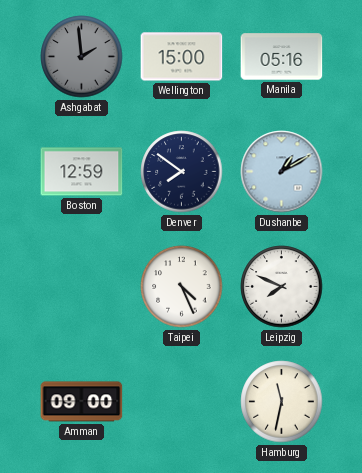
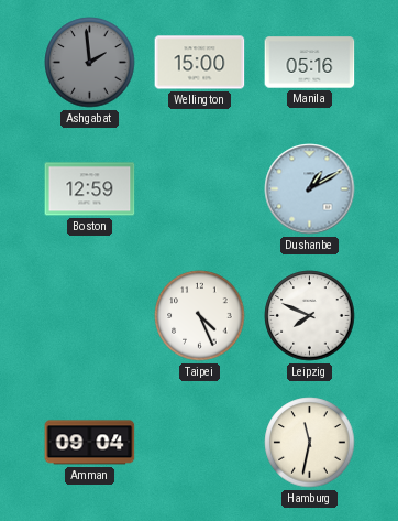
Denver: 7:51 -> none (182, 172)
Amman: 09:00 -> 09:04 (90, 443)
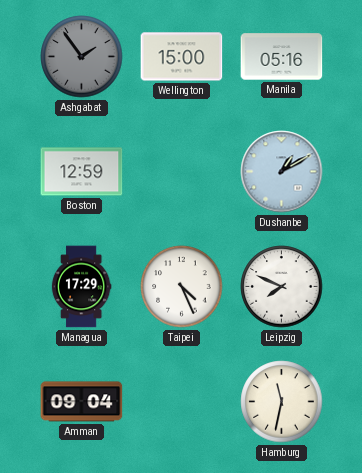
Ashgabat: 1:59 -> 1:54 (82, 57)
Managua: none -> 17:29 (81, 287)
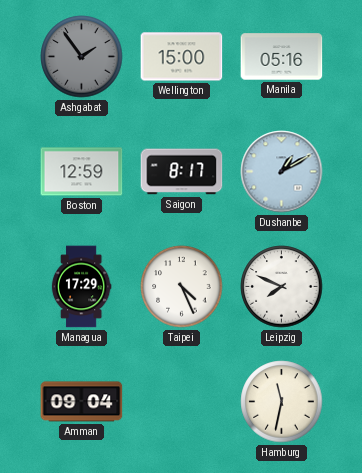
Saigon: none -> 8:17 (182, 172)
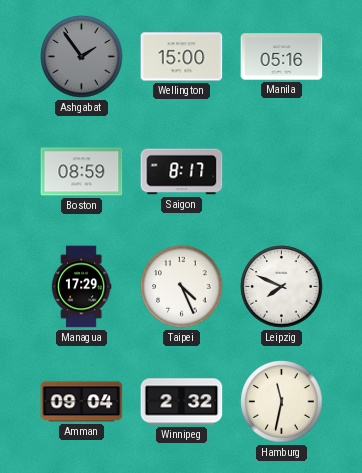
Boston: 12:59 -> 08:59 (82, 172)
Dushanbe: 1:10 -> none (282, 172)
Winnipeg: none -> 2:32 (182, 402)
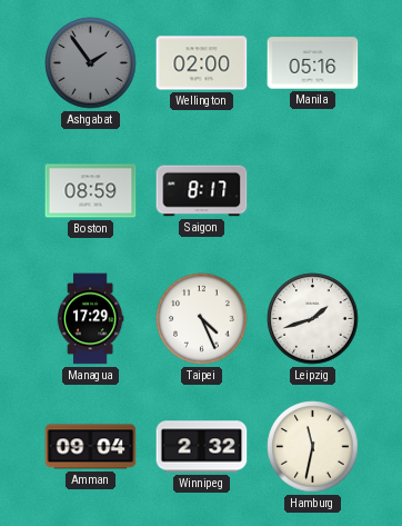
Wellington: 15:00 -> 02:00 (202, 63)
Leipzig: 7:49 -> 1:42 (313, 319)
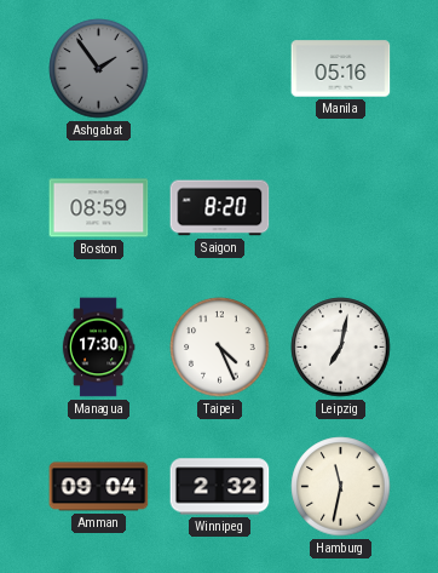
Wellington: 02:00 -> none (202, 63)
Saigon: 8:17 -> 8:20 (220, 208)
Managua: 17:29 -> 17:30 (98, 348)
Leipzig: 1:42 -> 7:02 (341, 348)
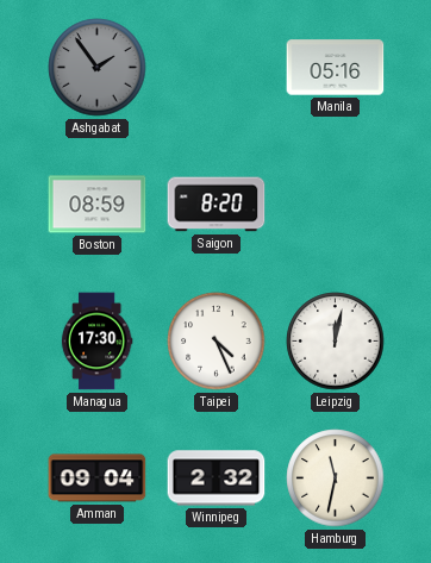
Leipzig: 7:02 -> 12:02 (336, 342)
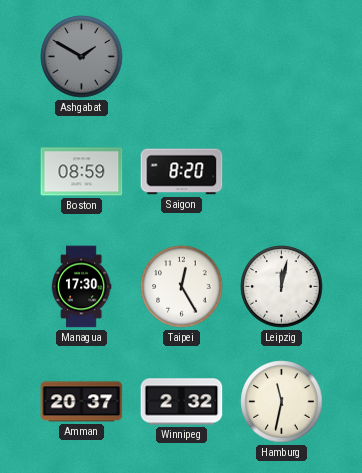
Ashgabat: 1:54 -> 1:50 (82, 57)
Manila: 05:16 -> none (336, 68)
Taipei: 4:26 -> 12:25 (182, 287)
Amman: 09:04 -> 20:37 (82, 402)
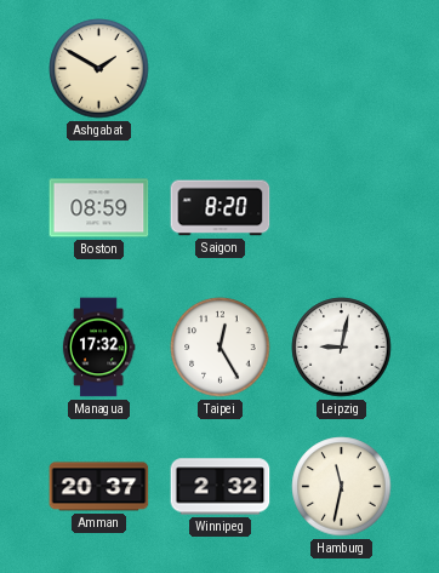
Ashgabat dial: grey -> cream (99, 69)
Managua: 17:30 -> 17:32 (98, 348)
Leipzig: 12:02 -> 9:02 (342, 348)
